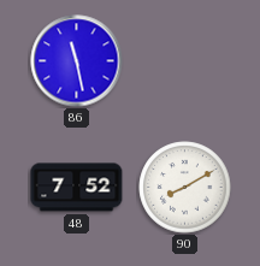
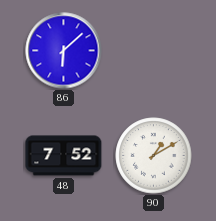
86: 11:28 -> 6:08 (64, 51)
90: 8:10 -> 1:10 (154, 156)
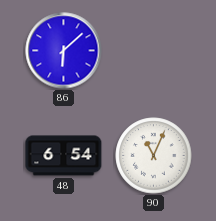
48: 7:52 -> 6:54 (64, 156)
90: 1:10 -> 11:04 (154, 156)
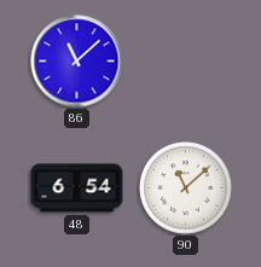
86: 6:08 -> 11:08 (77, 62)
90: 11:04 -> 11:08 (186, 188)
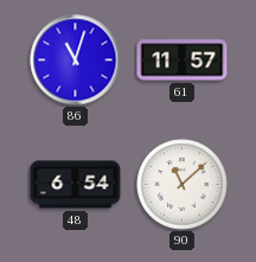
86: 11:08 -> 11:03 (76, 60)
61: none -> 11:57 (183, 60)
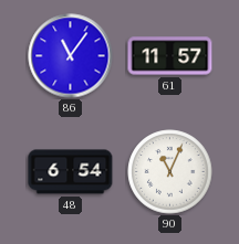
86: 11:03 -> 11:06 (71, 56)
90: 11:08 -> 11:04 (170, 172)
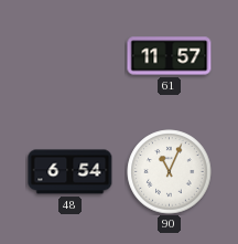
86: 11:06 -> none (71, 56)
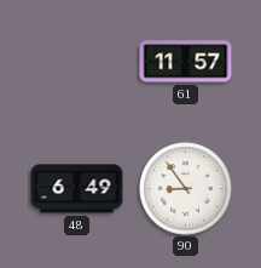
48: 6:54 -> 6:49 (77, 189)
90: 11:04 -> 8:54 (186, 189)
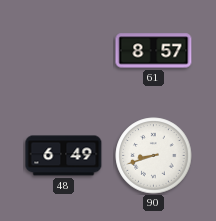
61: 11:57 -> 8:57 (154, 51)
90: 8:54 -> 8:42 (154, 156)
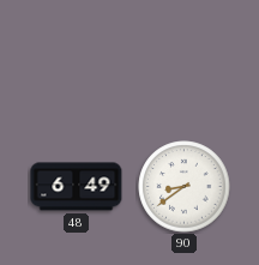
61: 8:57 -> none (154, 51)
90: 8:42 -> 8:39 (185, 187)
